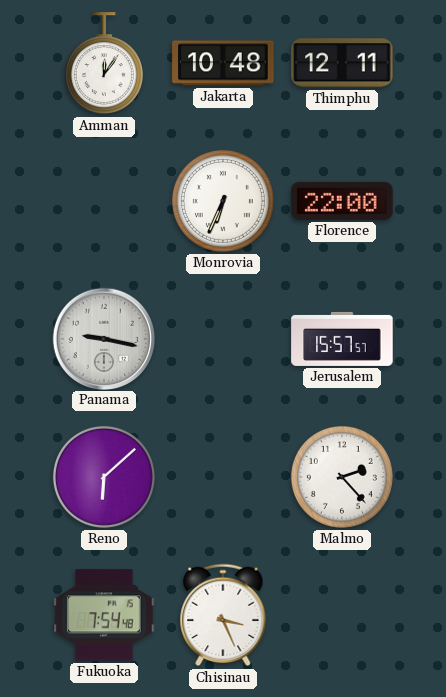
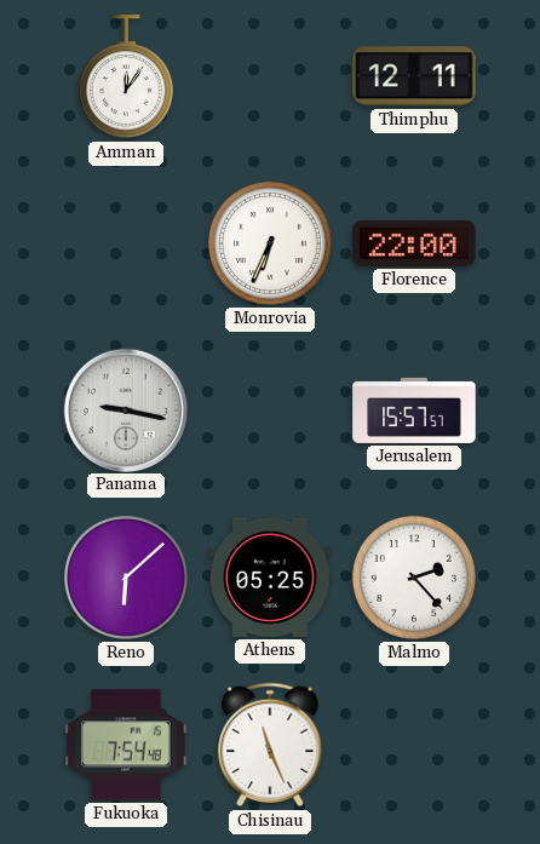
Jakarta: 10:48 -> none (223, 63)
Athens: none -> 05:25 (270, 578)
Chisinau: 3:26 -> 11:26 (270, 745)
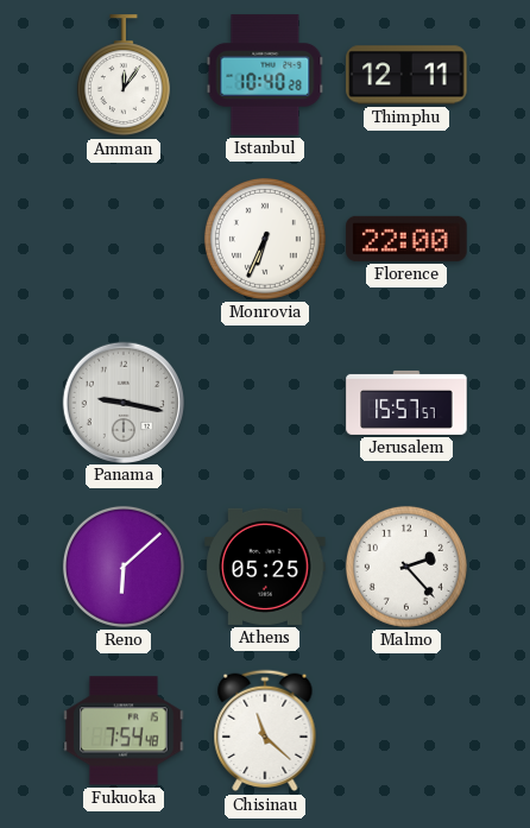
Istanbul: none -> 10:40 (265, 75)
Chisinau: 11:26 -> 11:22 (265, 731)
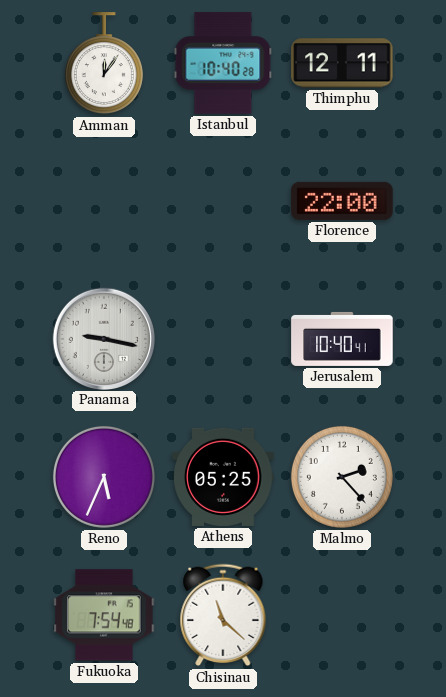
Monrovia: 6:34 -> none (265, 239)
Jerusalem: 15:57 -> 10:40 (342, 339)
Reno: 6:08 -> 5:34 (104, 477)
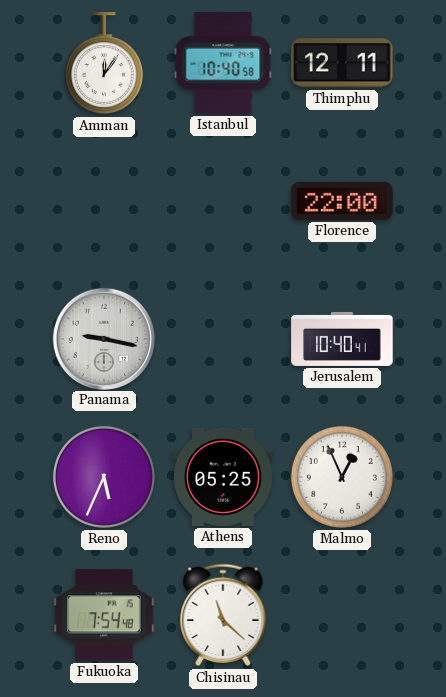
Istanbul: 10:40:28 -> 10:40:58 (223, 63)
Malmo: 2:23 -> 12:56 (342, 477)
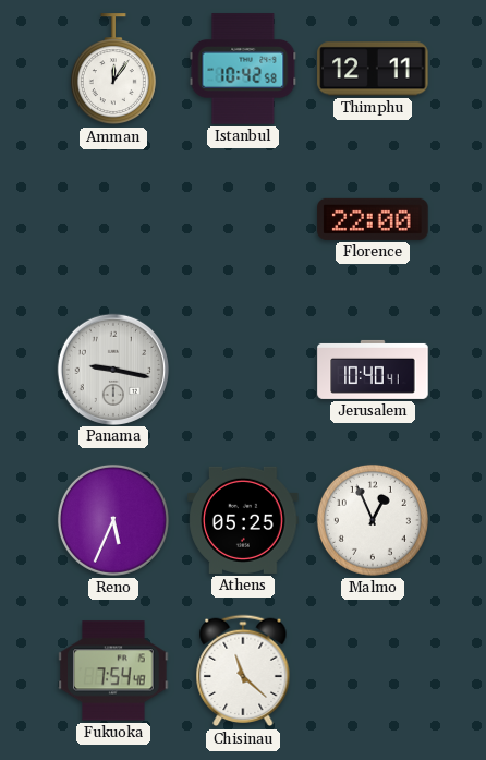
Istanbul: 10:40 -> 10:42 (243, 69)
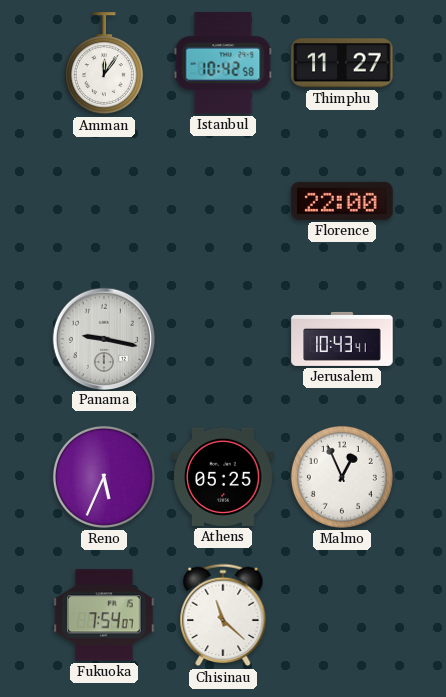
Thimphu: 12:11 -> 11:27 (342, 63)
Jerusalem: 10:40 -> 10:43 (342, 339)
Fukuoka: 7:54:48 -> 7:54:07 (104, 615)
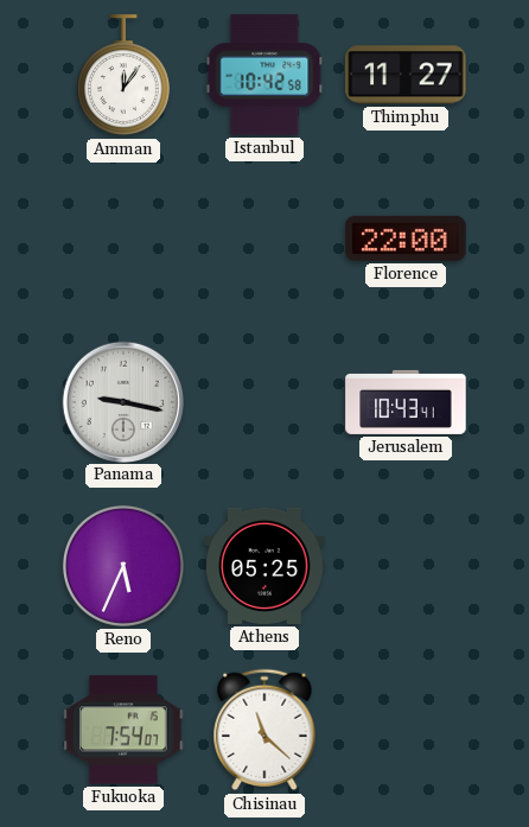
Malmo: 12:56 -> none (342, 477)
